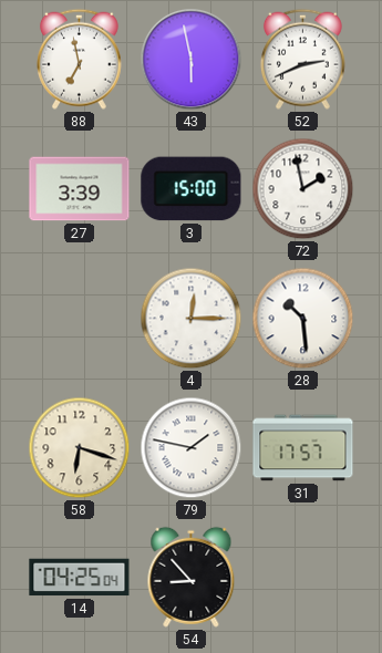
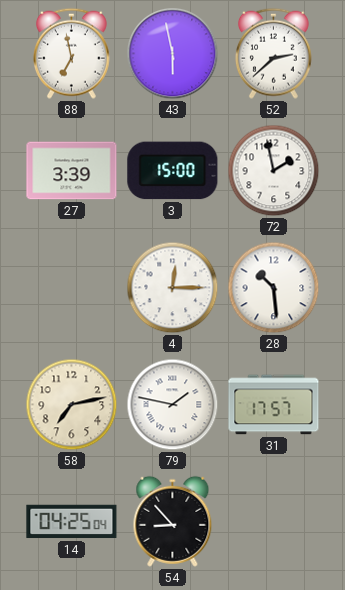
52: 2:41 -> 2:38 (273, 53)
58: 6:18 -> 7:13 (72, 405)
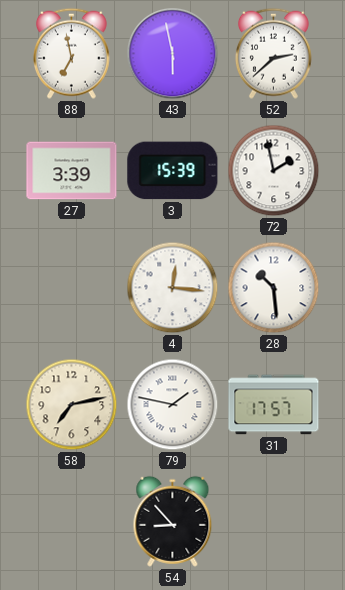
3: 15:00 -> 15:39 (173, 171)
4: 12:15 -> 12:16 (173, 288)
14: 04:25 -> none (72, 522)
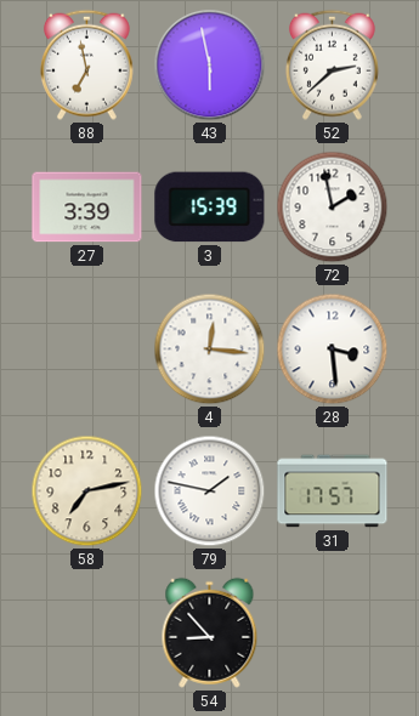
28: 10:29 -> 3:29 (333, 350)
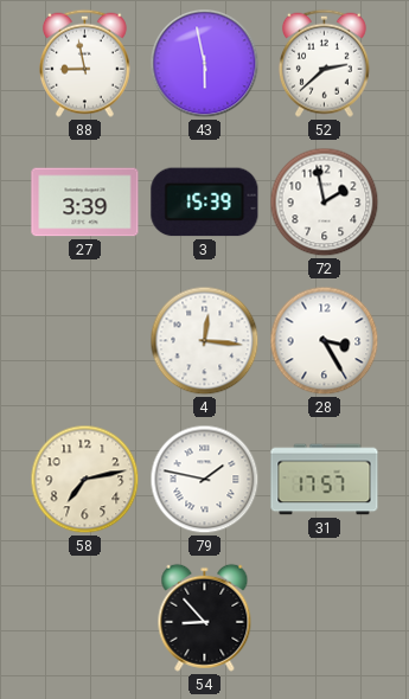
88: 6:58 -> 8:58 (84, 63)
28: 3:29 -> 3:25 (325, 341)
